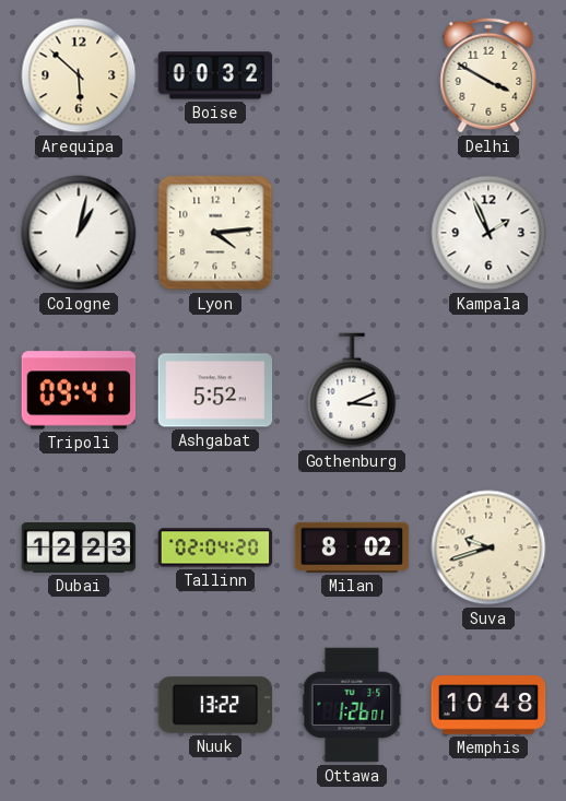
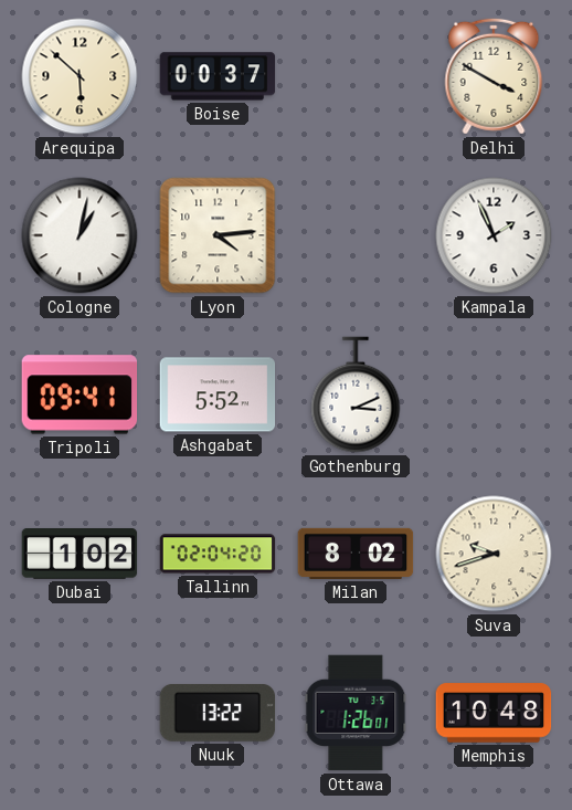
Boise: 00:32 -> 00:37 (218, 76)
Dubai: 12:23 -> 1:02 (80, 554)
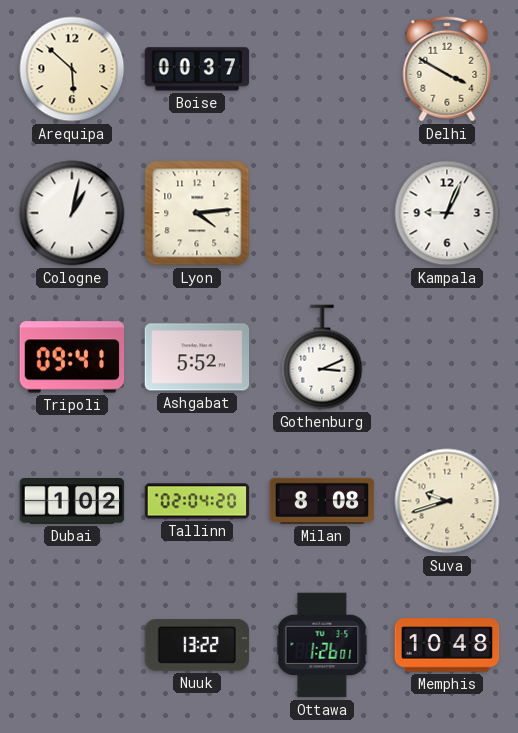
Kampala: 1:56 -> 9:04 (447, 213)
Milan: 8:02 -> 8:08 (322, 501)
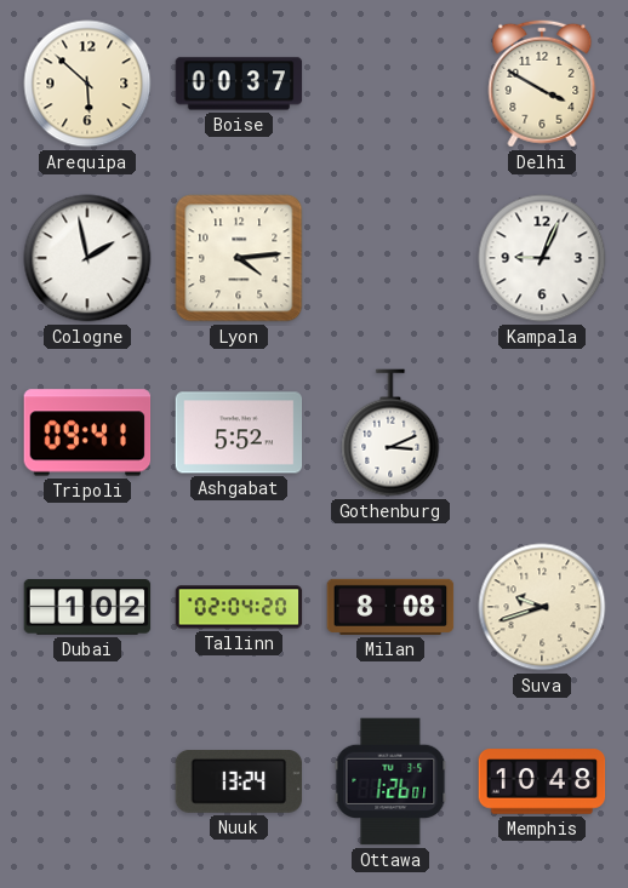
Cologne: 1:02 -> 1:58 (87, 258)
Nuuk: 13:22 -> 13:24 (239, 783)
